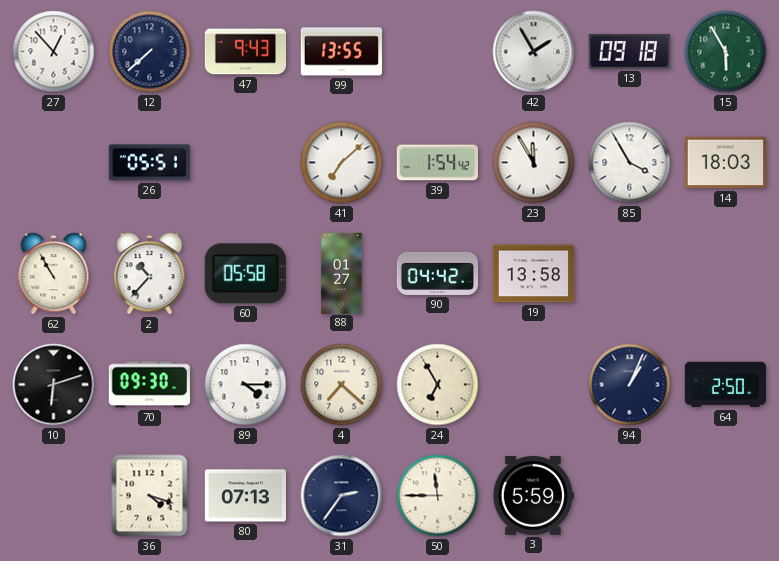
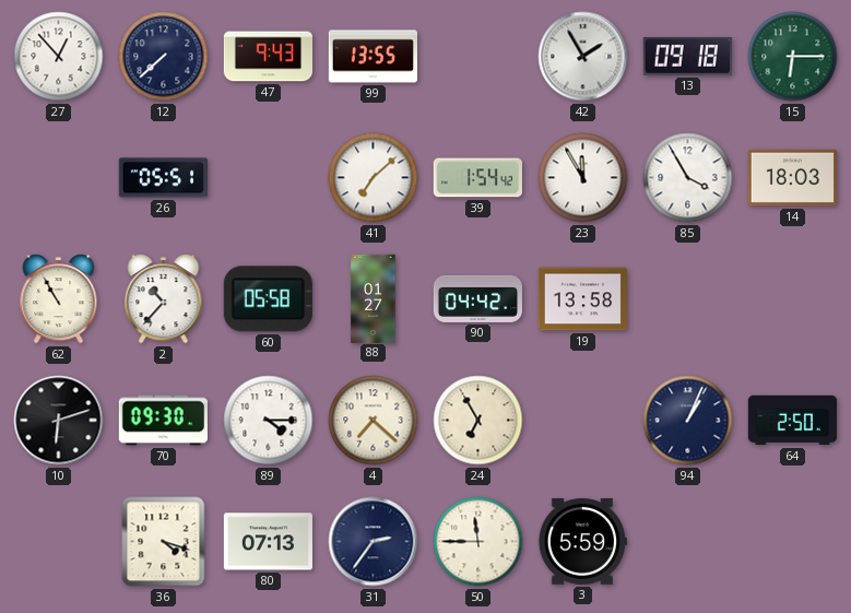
15: 5:55 -> 6:15 (793, 57)
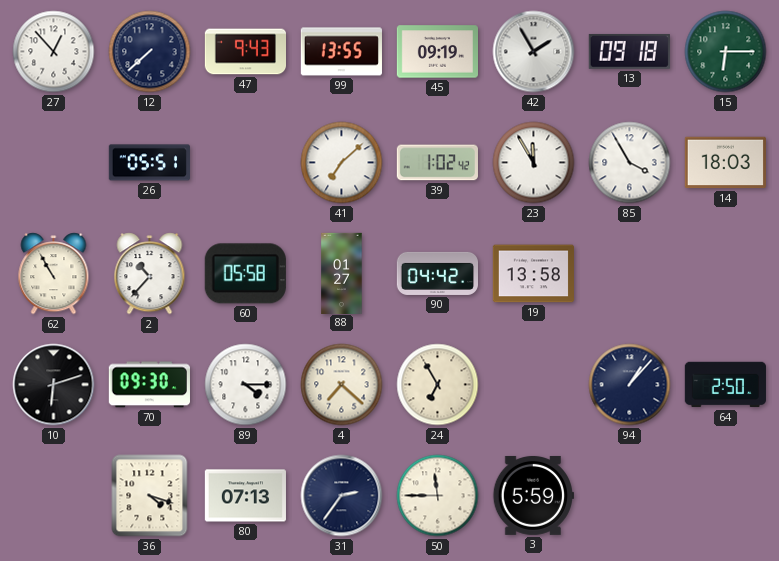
45: none -> 09:19 (437, 52)
39: 1:54 -> 1:02 (437, 163)
94: 1:04 -> 1:07 (630, 385)
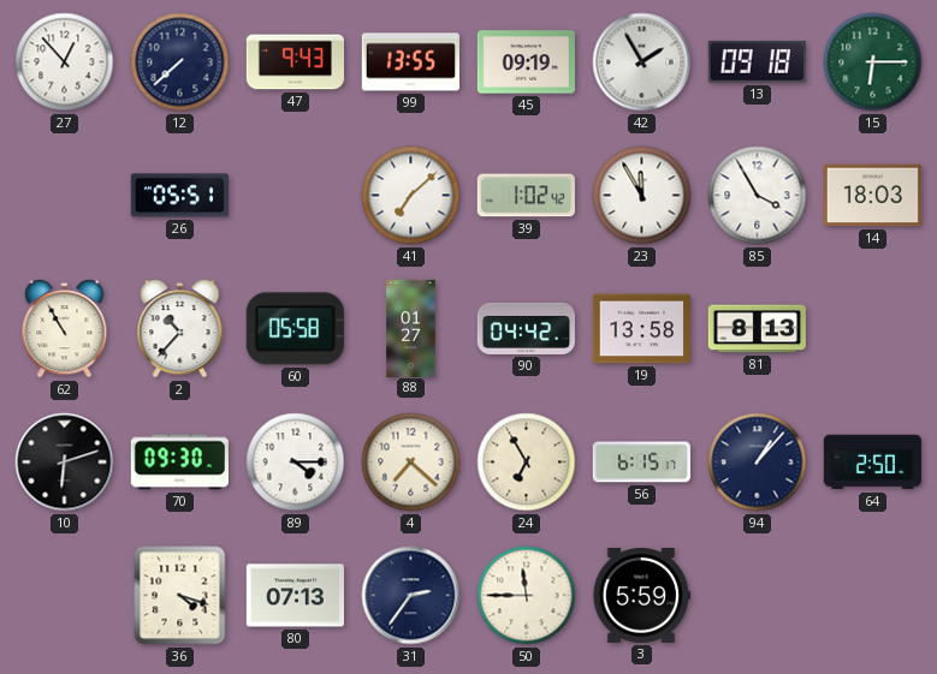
81: none -> 8:13 (757, 329)
56: none -> 6:15 (641, 463)
